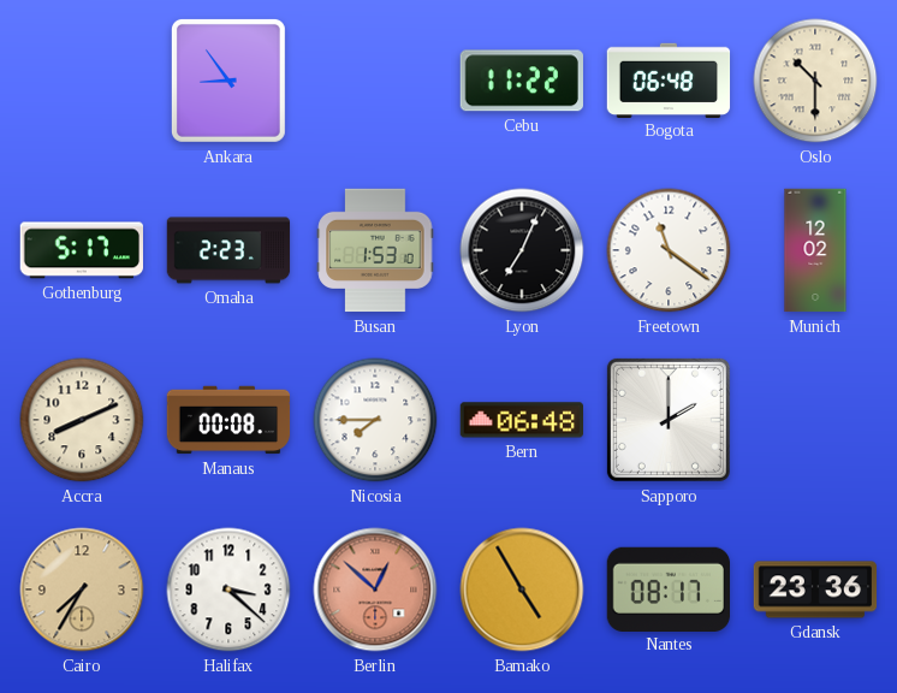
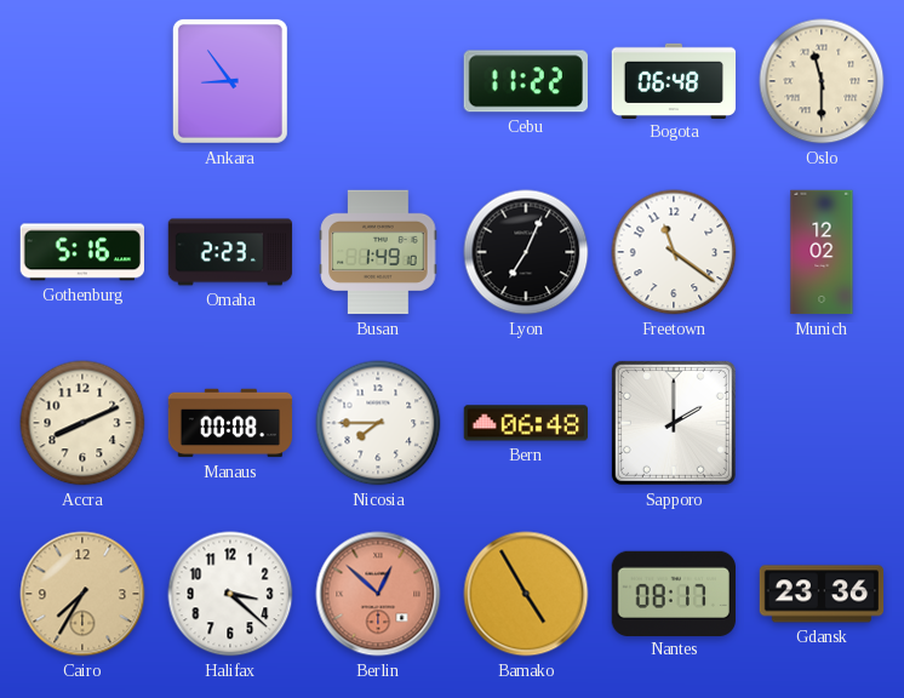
Oslo: 10:30 -> 11:30 (822, 81)
Gothenburg: 5:17 -> 5:16 (81, 252)
Busan: 1:53 -> 1:49 (378, 252)
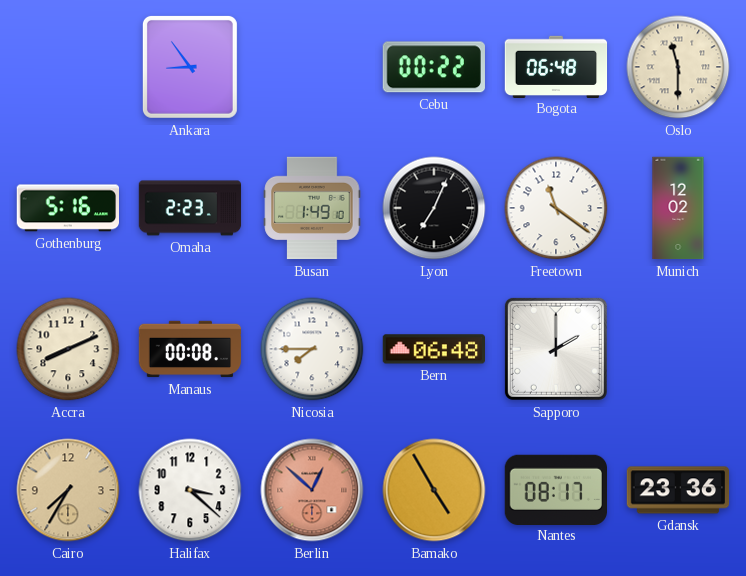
Cebu: 11:22 -> 00:22 (434, 67)
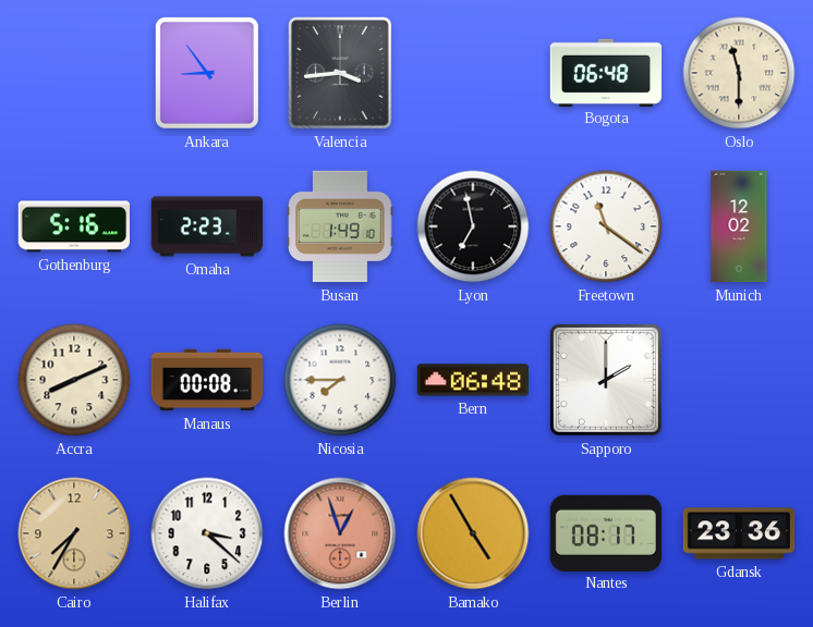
Valencia: none -> 3:44 (340, 73)
Cebu: 00:22 -> none (434, 67)
Lyon: 7:04 -> 6:58 (473, 226)
Berlin: 12:52 -> 12:57 (340, 533)
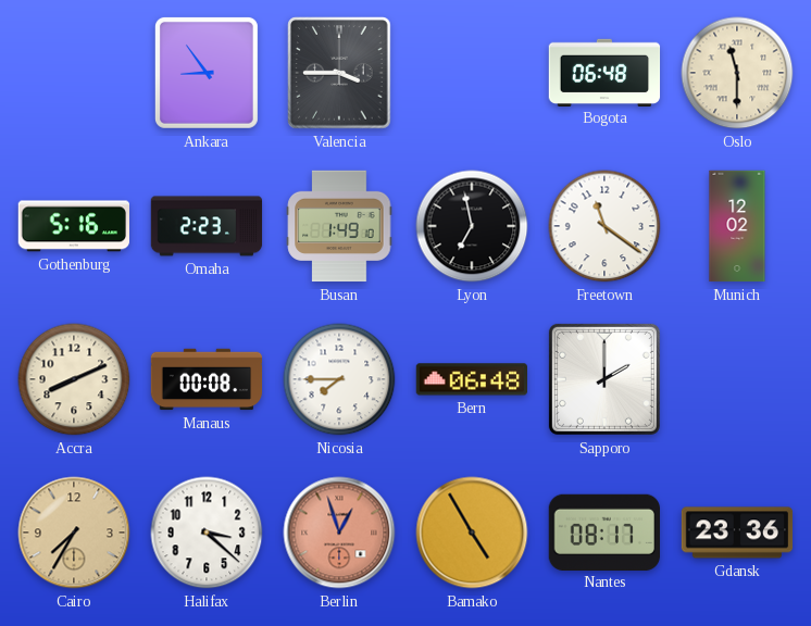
Valencia: 3:44 -> 3:45 (339, 73)
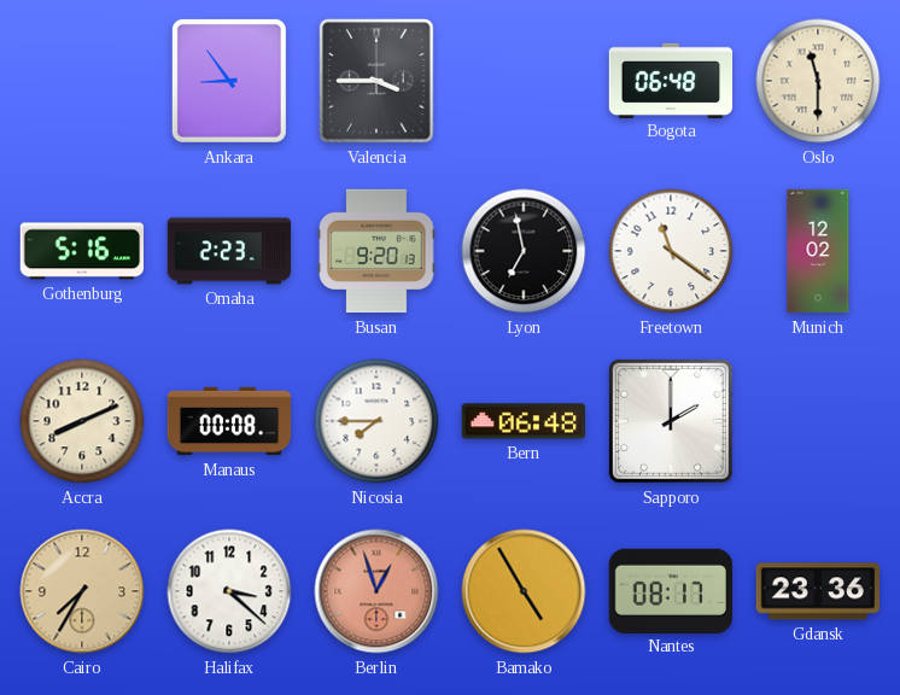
Busan: 1:49 -> 9:20 (376, 251)
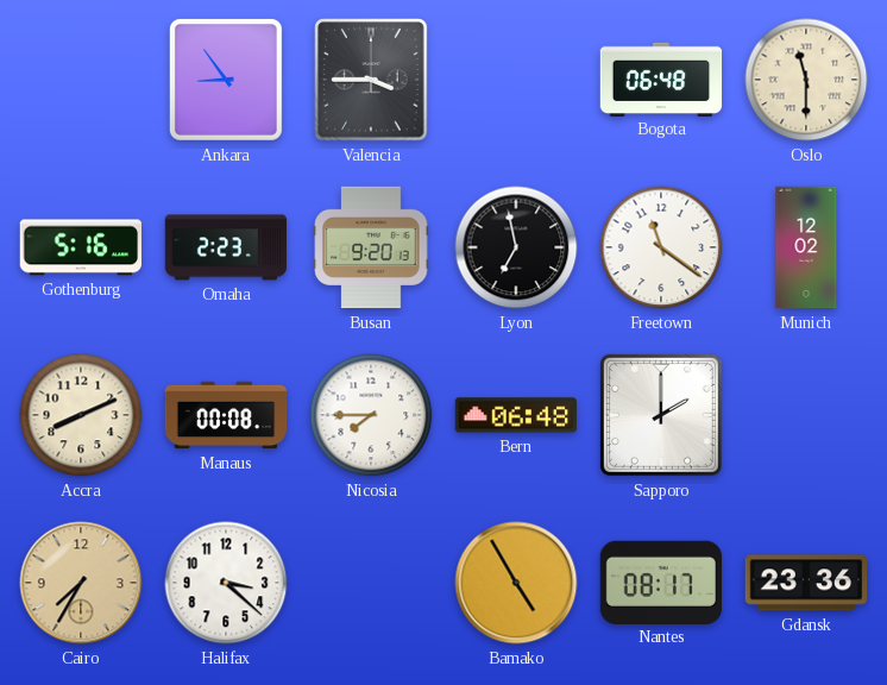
Berlin: 12:57 -> none (376, 591)
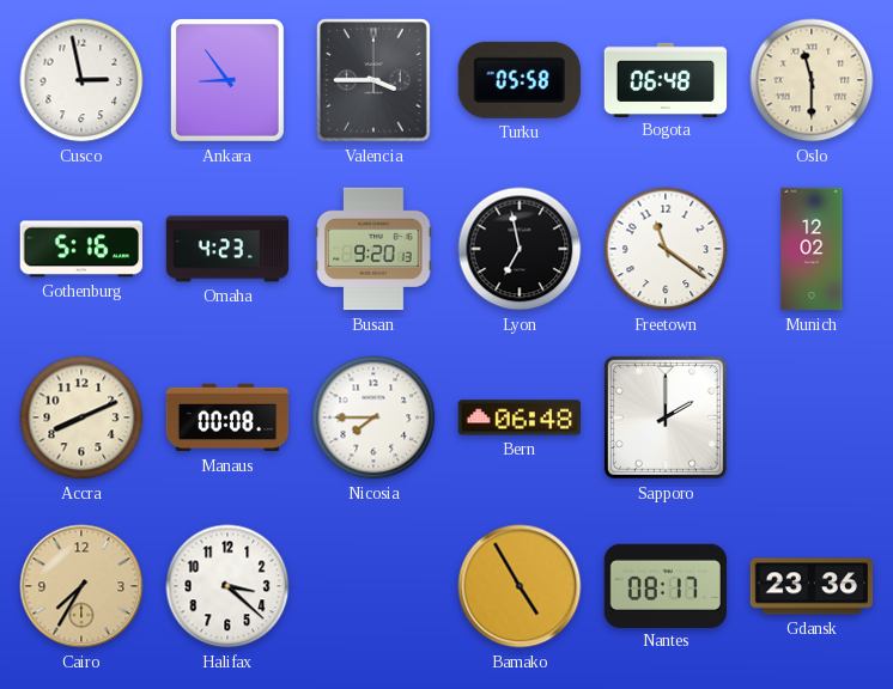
Cusco: none -> 2:58 (81, 80)
Turku: none -> 05:58 (520, 80)
Omaha: 2:23 -> 4:23 (227, 249)
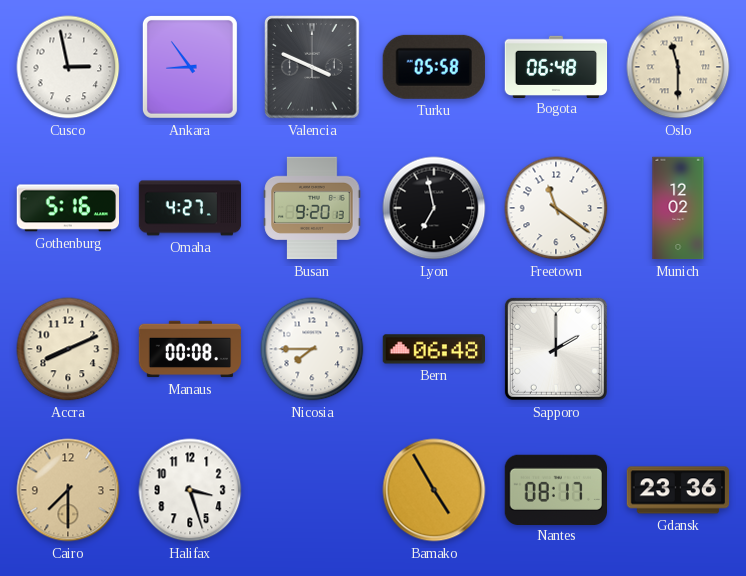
Valencia: 3:45 -> 3:49 (312, 67)
Omaha: 4:23 -> 4:27 (190, 208)
Cairo: 7:35 -> 7:30 (68, 490)
Halifax: 3:22 -> 3:27 (190, 490)
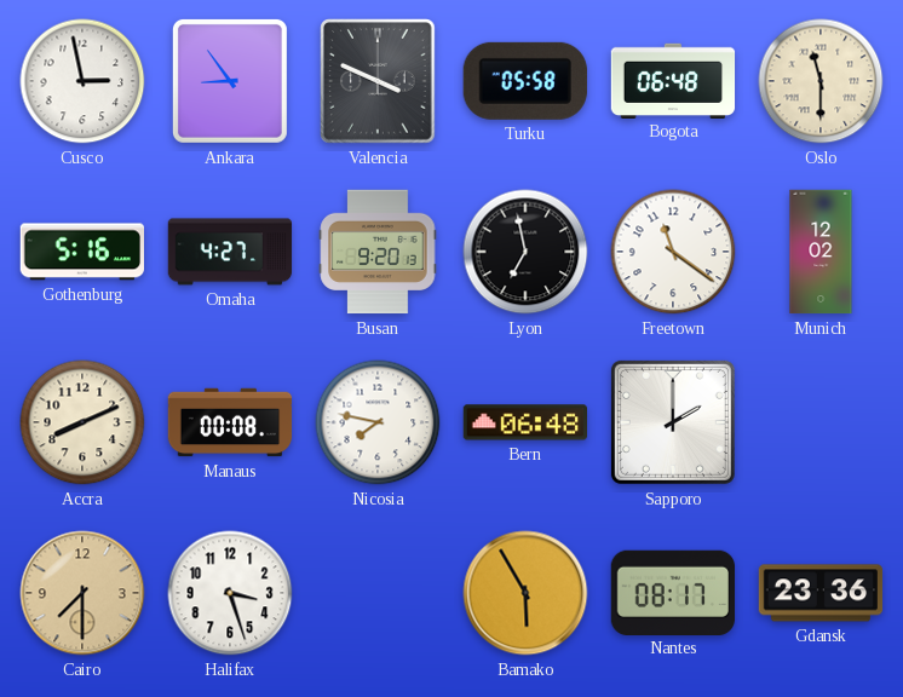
Nicosia: 7:45 -> 7:47 (378, 422)
Bamako: 4:55 -> 5:55 (525, 593)
